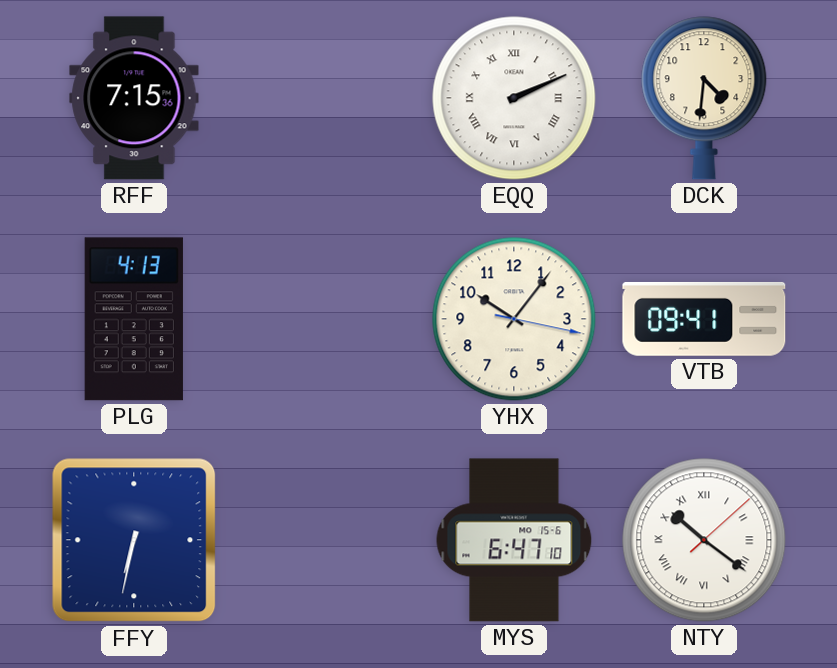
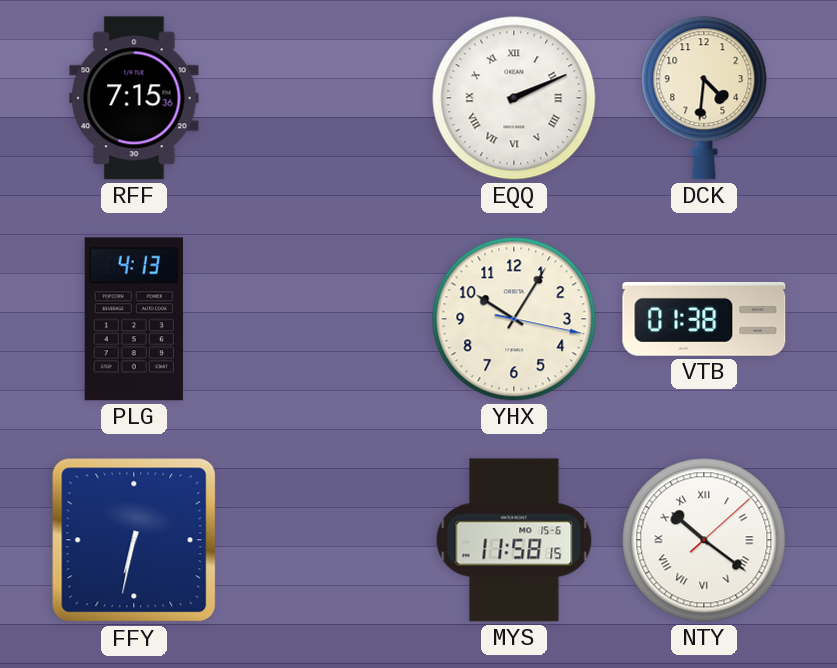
YHX: 10:06 -> 10:05 (514, 319)
VTB: 09:41 -> 01:38 (704, 319)
MYS: 6:47 -> 11:58 (514, 540)
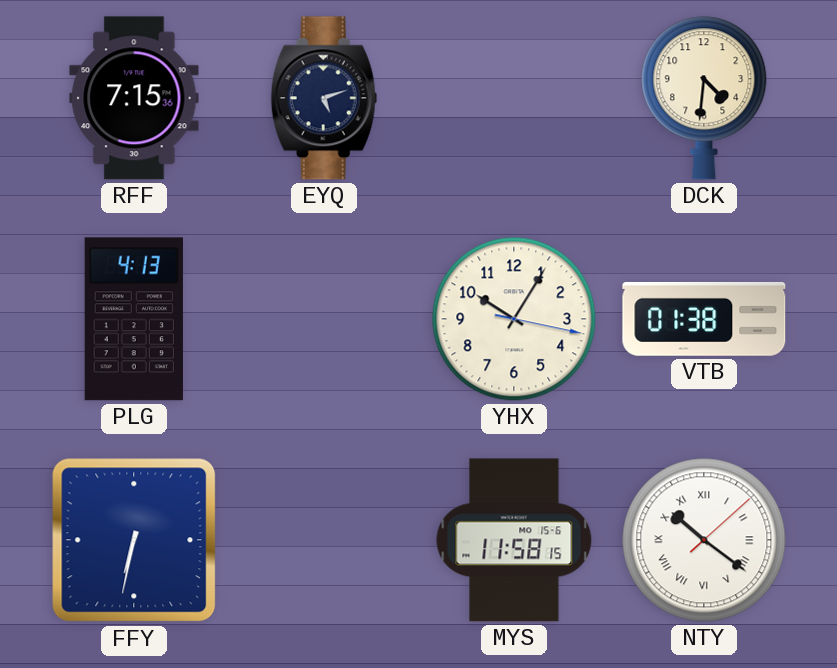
EYQ: none -> 5:12 (324, 98)
EQQ: 2:11 -> none (514, 98)
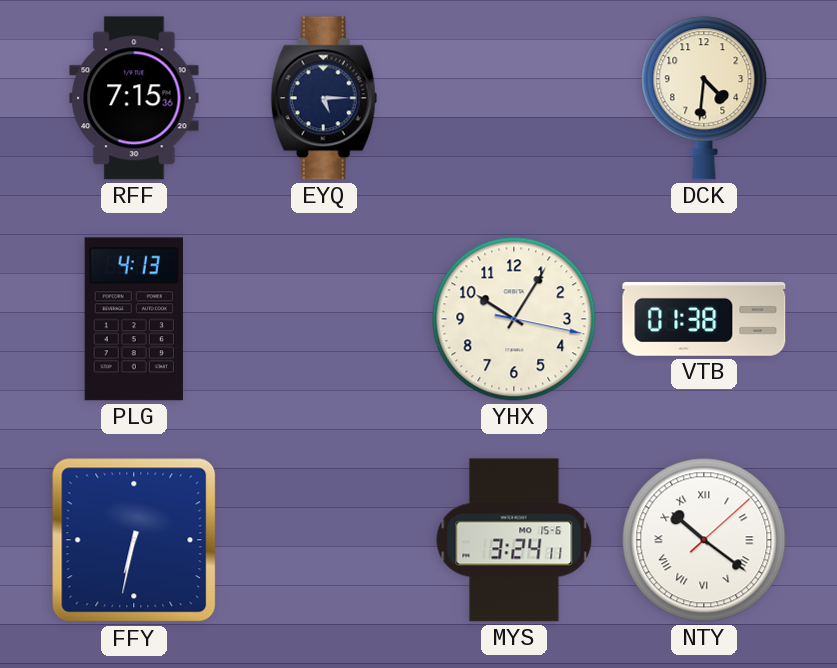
EYQ: 5:12 -> 5:15 (324, 98)
MYS: 11:58 -> 3:24 (514, 540)
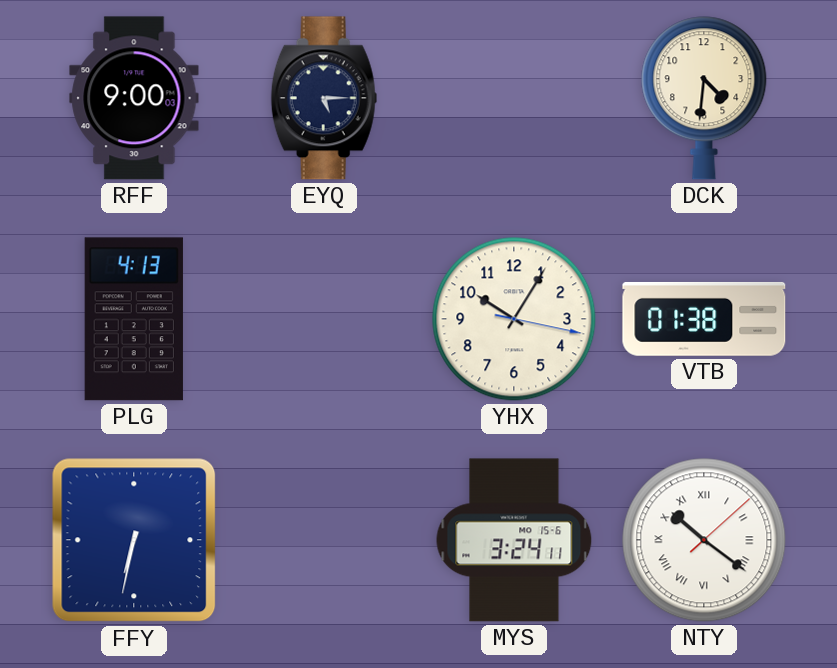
RFF: 7:15 -> 9:00 (134, 98)
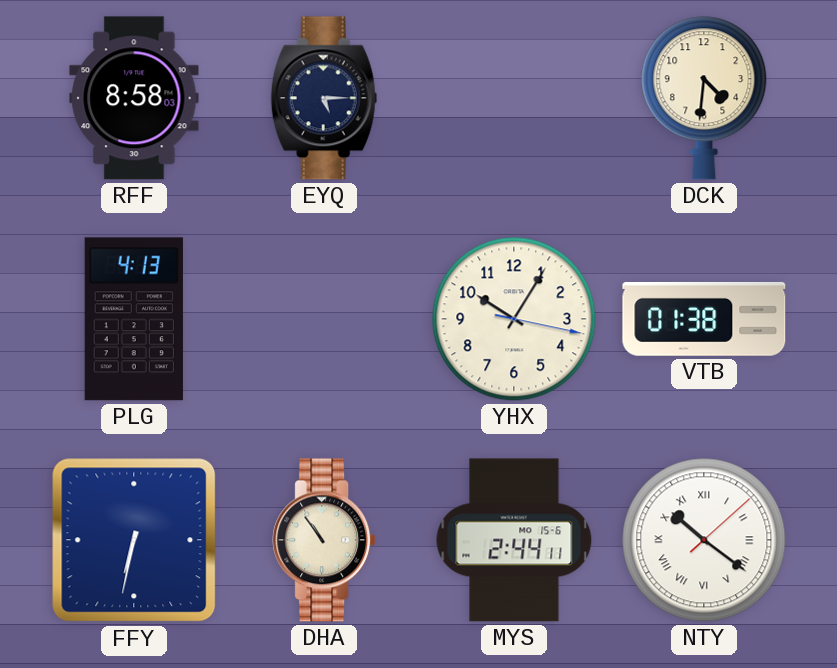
RFF: 9:00 -> 8:58 (134, 98)
DHA: none -> 10:54 (324, 540)
MYS: 3:24 -> 2:44 (514, 540)
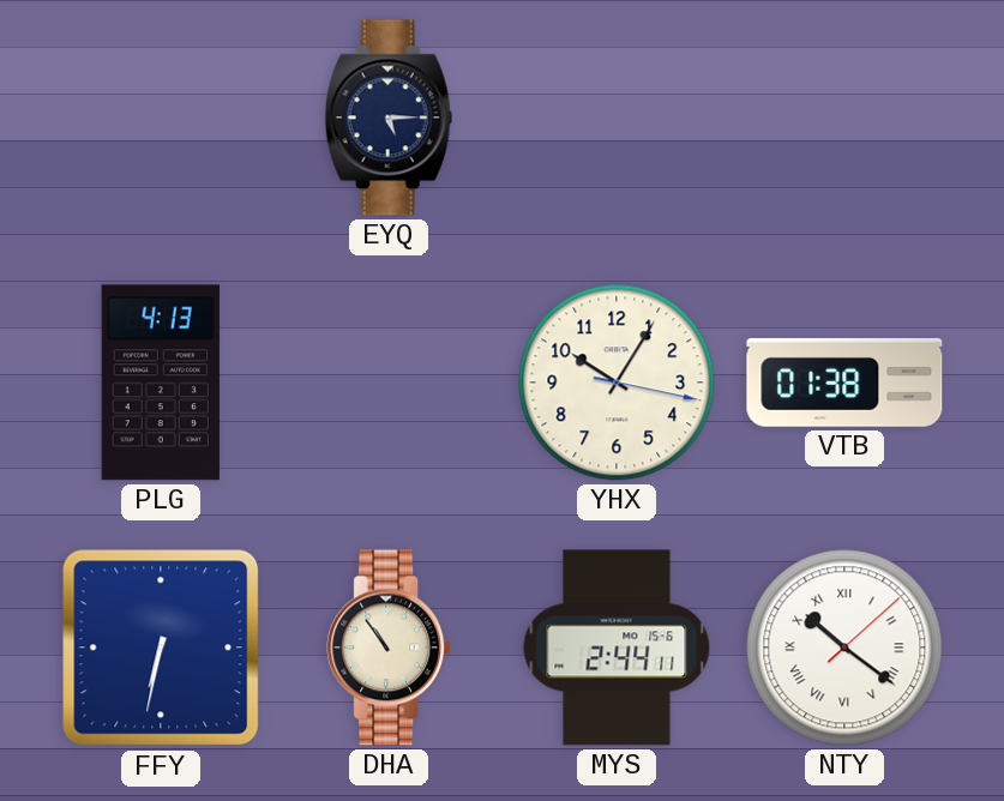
RFF: 8:58 -> none (134, 98)
DCK: 4:31 -> none (704, 98)
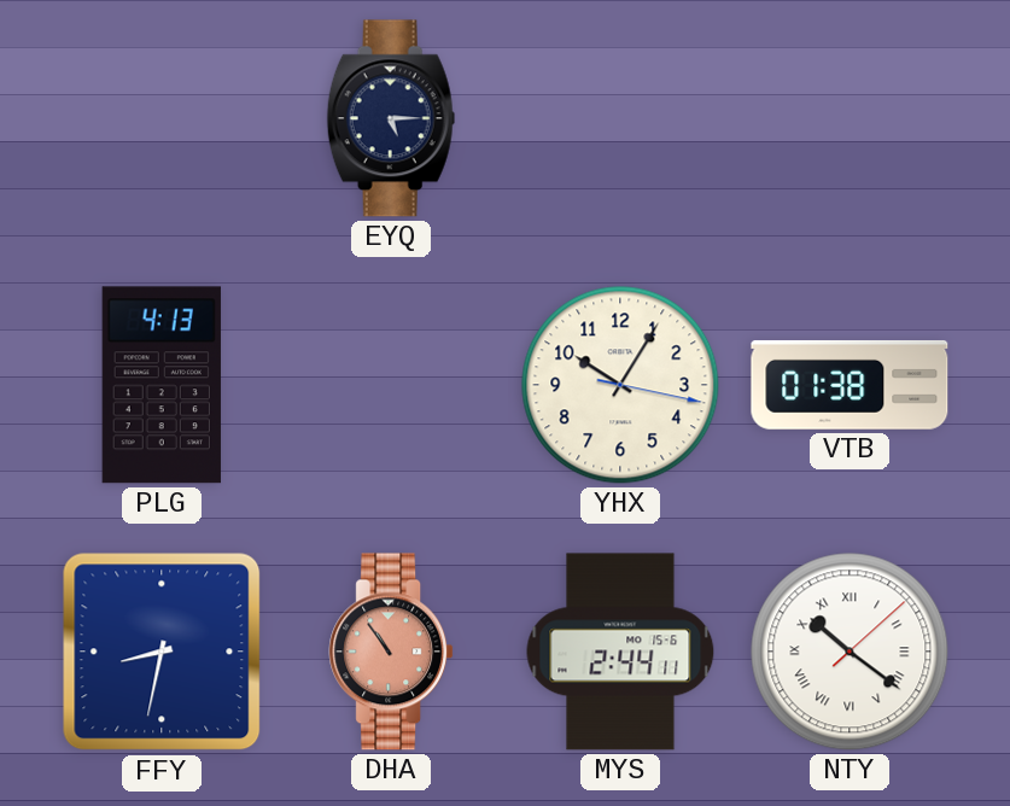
FFY: 6:32 -> 8:32 (162, 652)
DHA dial: cream -> salmon (391, 652)
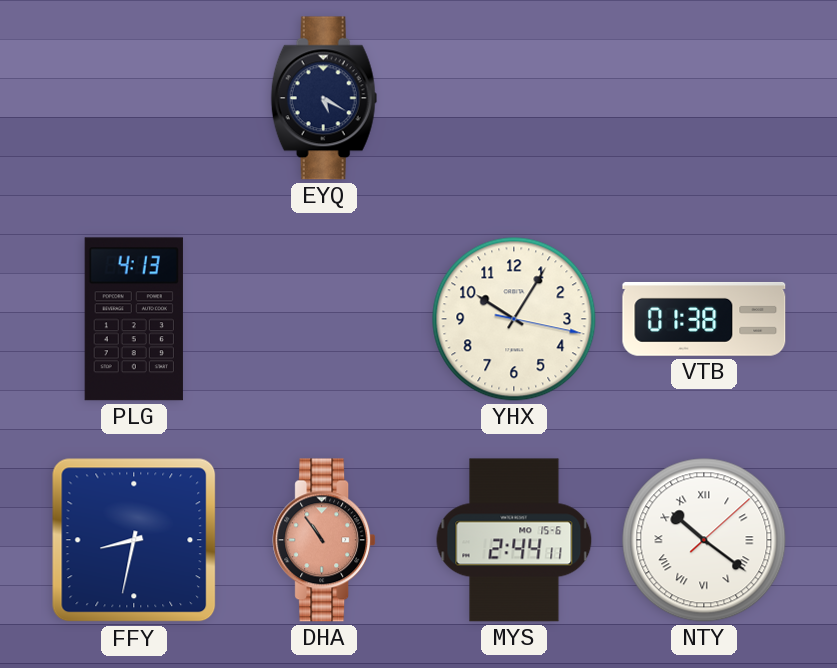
EYQ: 5:15 -> 5:20 (324, 98)
